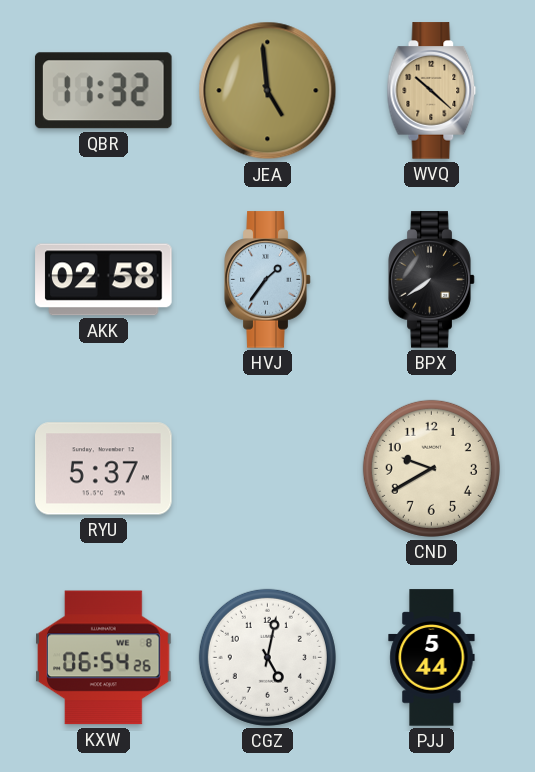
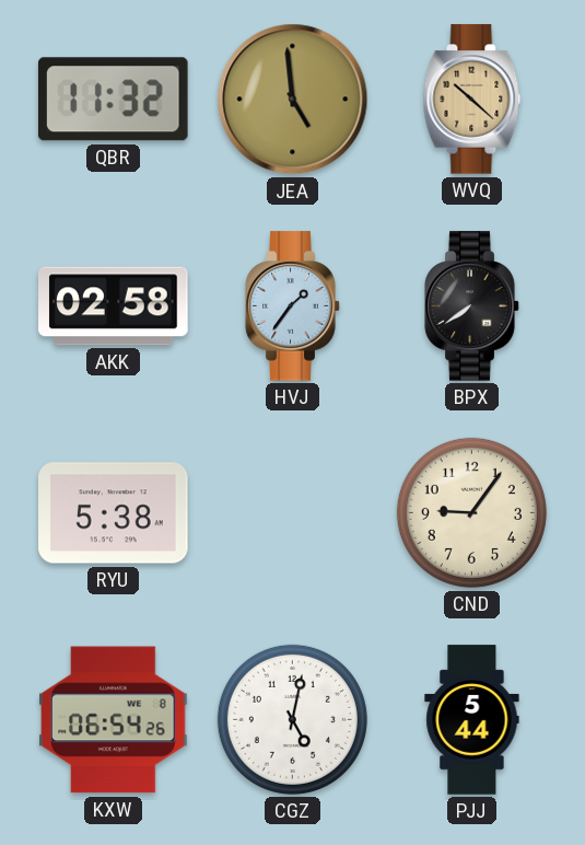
RYU: 5:37 -> 5:38 (114, 513)
CND: 9:40 -> 9:06 (471, 512)
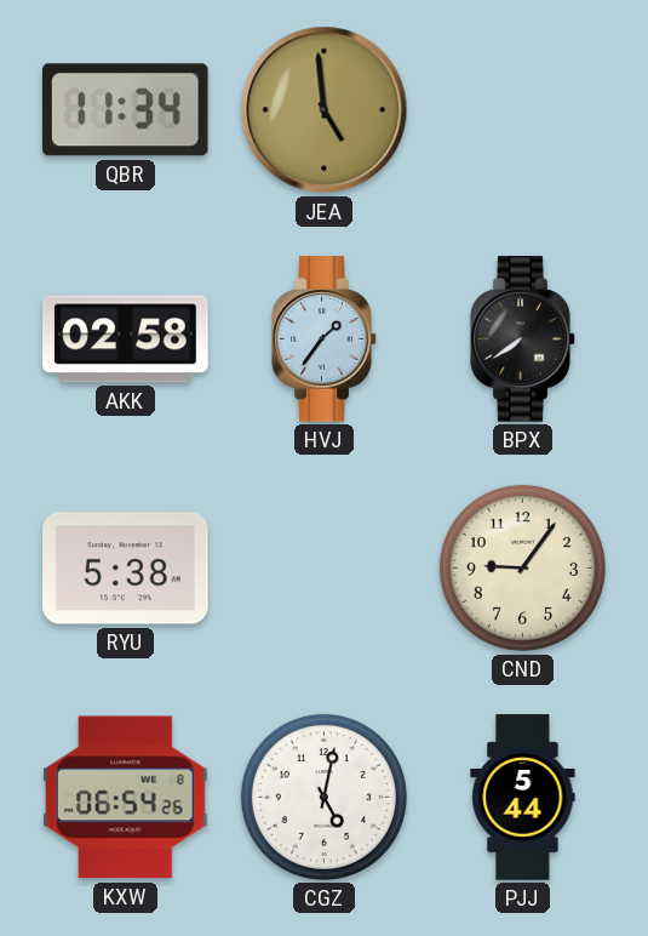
QBR: 11:32 -> 11:34 (125, 110)
WVQ: 10:22 -> none (472, 100)
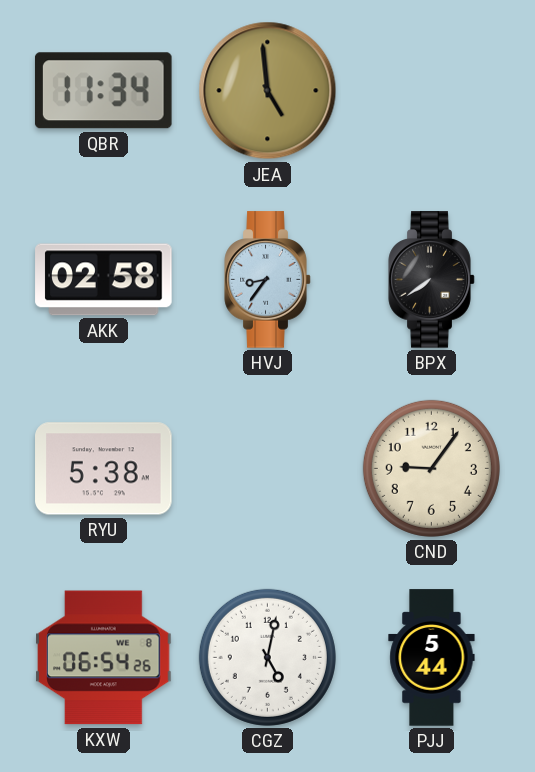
HVJ: 1:36 -> 8:36 (268, 280)
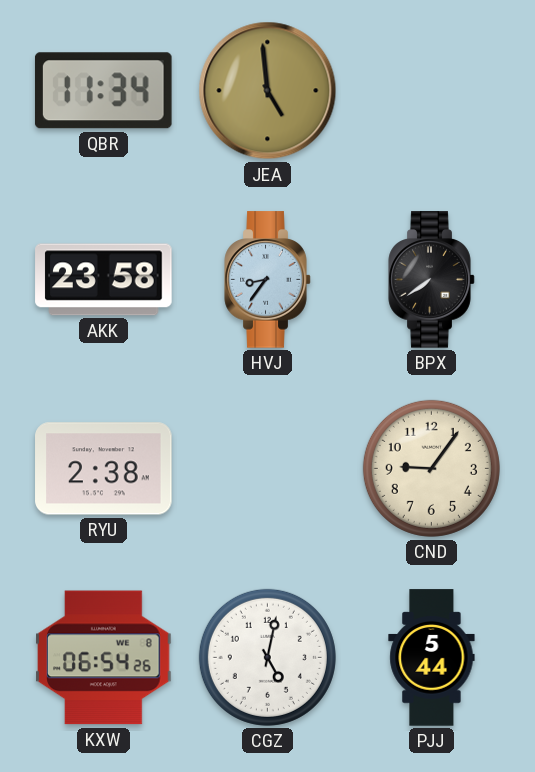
AKK: 02:58 -> 23:58 (104, 280)
RYU: 5:38 -> 2:38 (104, 469)
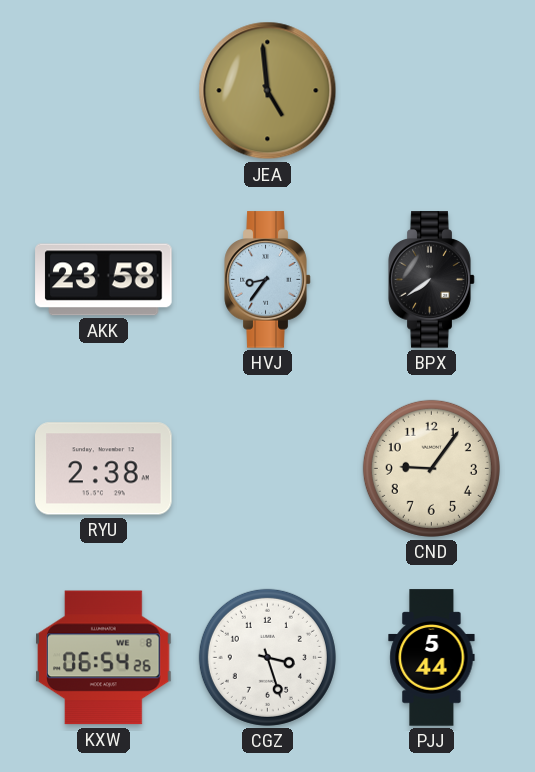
QBR: 11:34 -> none (103, 91)
CGZ: 5:02 -> 3:27 (267, 657)
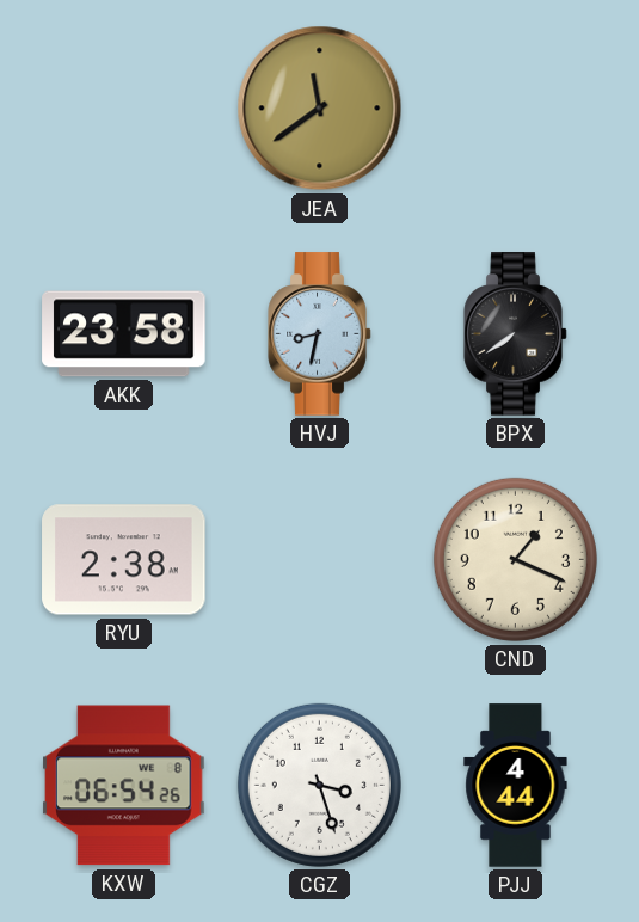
JEA: 4:59 -> 11:39 (320, 109)
HVJ: 8:36 -> 8:32 (320, 334)
CND: 9:06 -> 1:19 (515, 559)
PJJ: 5:44 -> 4:44 (516, 786)
